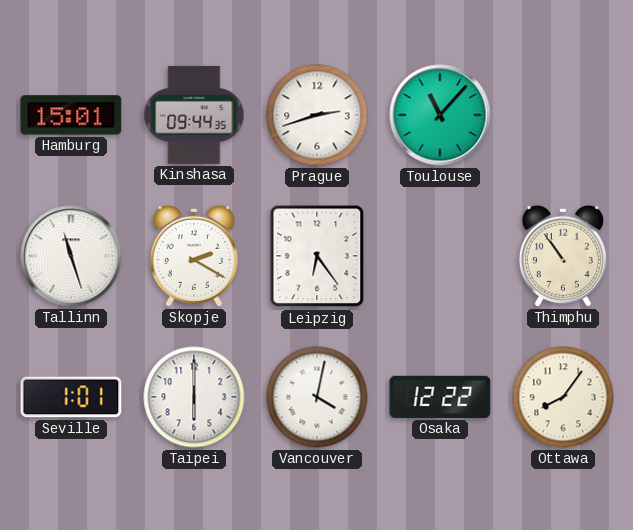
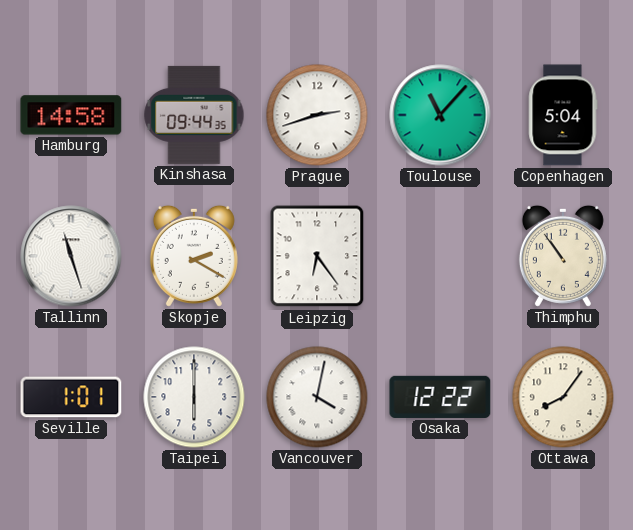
Hamburg: 15:01 -> 14:58 (71, 115)
Copenhagen: none -> 5:04 (563, 115)
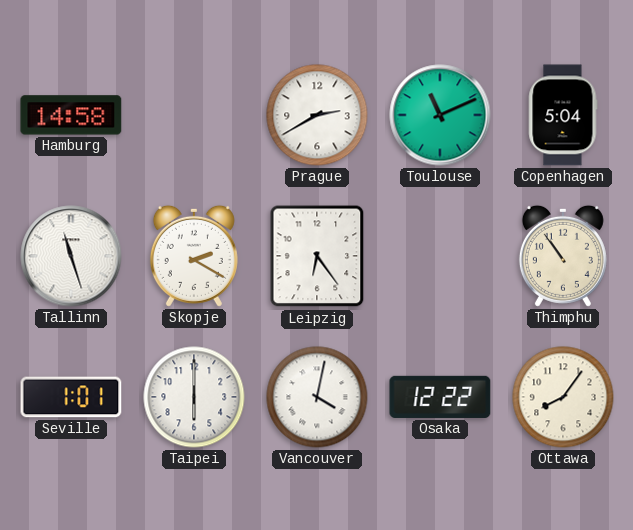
Kinshasa: 09:44 -> none (194, 115)
Prague: 2:42 -> 2:40 (317, 115)
Toulouse: 11:07 -> 11:11 (440, 115)
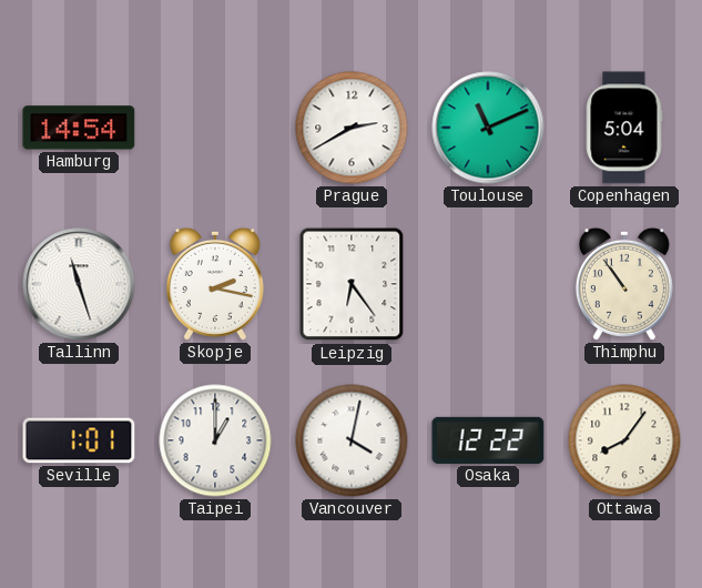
Hamburg: 14:58 -> 14:54 (79, 128)
Skopje: 2:20 -> 2:17 (215, 284)
Taipei: 6:00 -> 1:00 (215, 440)
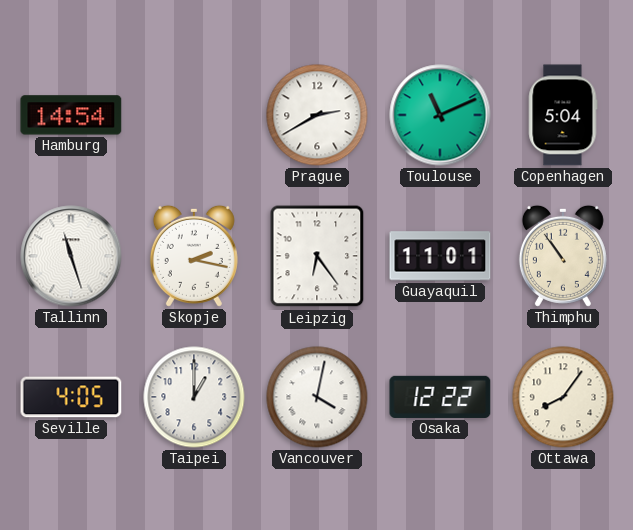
Guayaquil: none -> 11:01 (440, 256)
Seville: 1:01 -> 4:05 (71, 397)
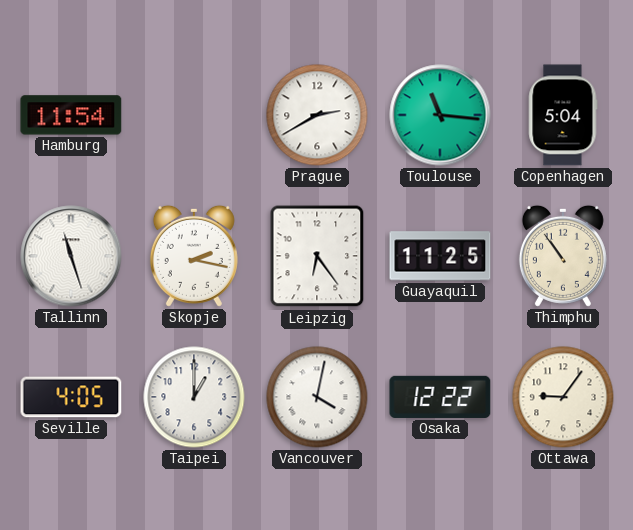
Hamburg: 14:54 -> 11:54 (71, 115)
Toulouse: 11:11 -> 11:16 (440, 115)
Guayaquil: 11:01 -> 11:25 (440, 256)
Ottawa: 8:06 -> 9:06 (563, 397)
